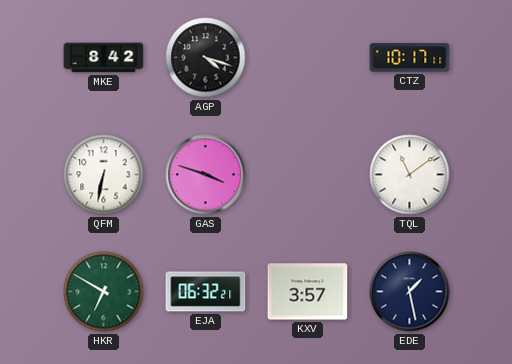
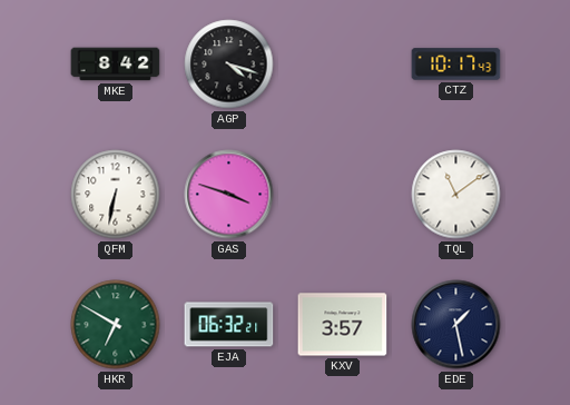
CTZ: 10:17:11 -> 10:17:43 (456, 65)
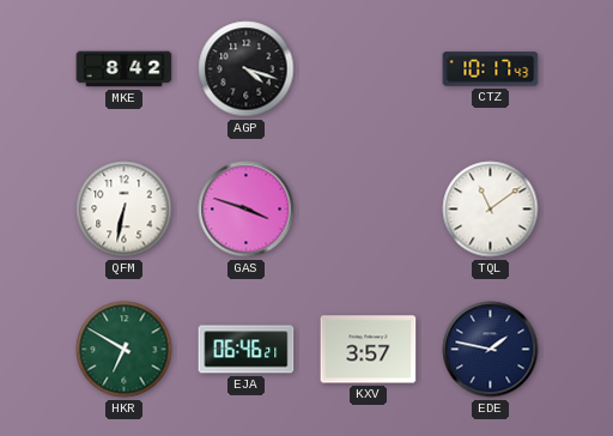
EJA: 06:32 -> 06:46 (247, 350)
EDE: 1:28 -> 1:47 (491, 350)
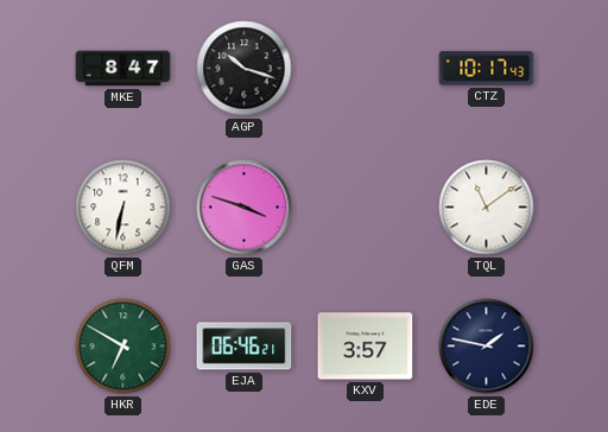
MKE: 8:42 -> 8:47 (123, 69)
AGP: 4:18 -> 10:18 (245, 69)
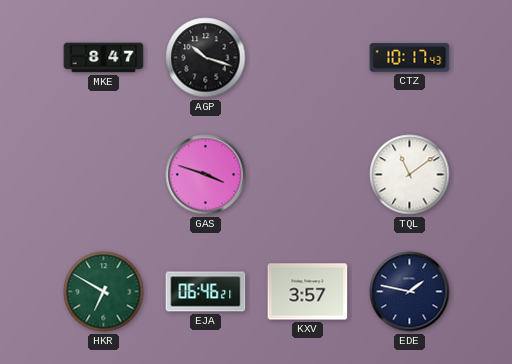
QFM: 6:32 -> none (123, 208)
